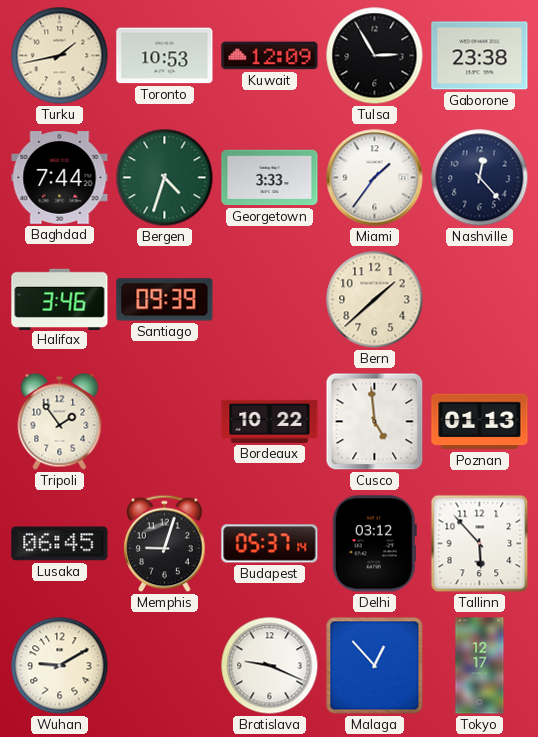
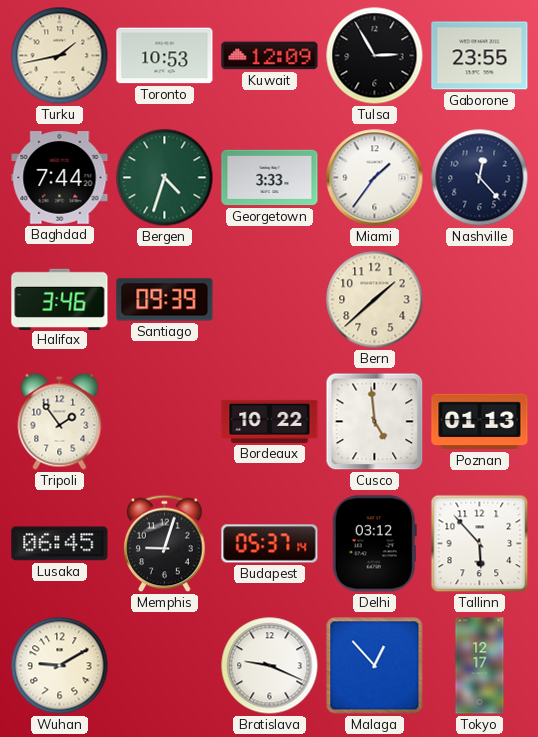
Gaborone: 23:38 -> 23:55 (480, 56)
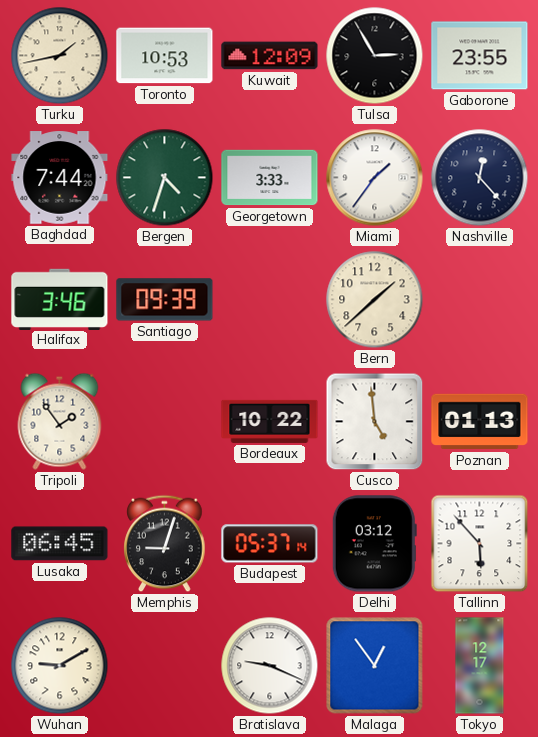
Malaga: 12:53 -> 12:54 (375, 666)
